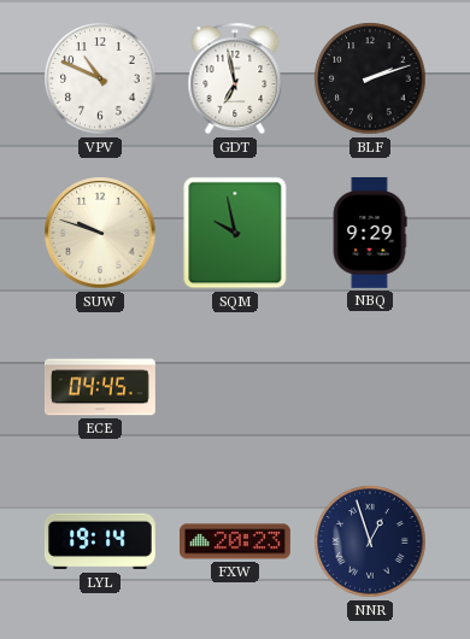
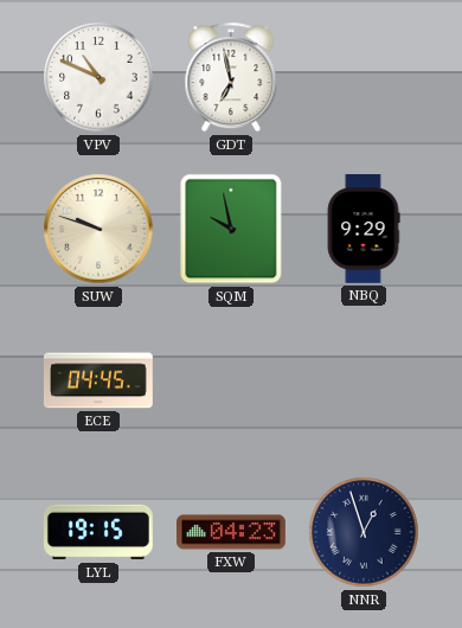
BLF: 2:12 -> none (370, 78)
LYL: 19:14 -> 19:15 (98, 532)
FXW: 20:23 -> 04:23 (232, 532)
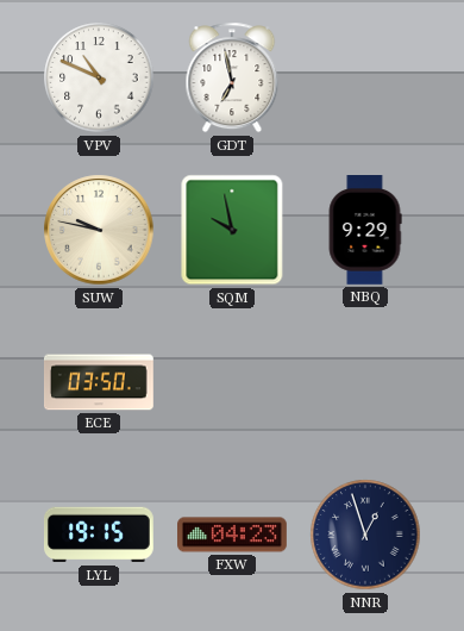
SUW: 9:48 -> 9:47 (99, 230)
ECE: 04:45 -> 03:50 (99, 382)
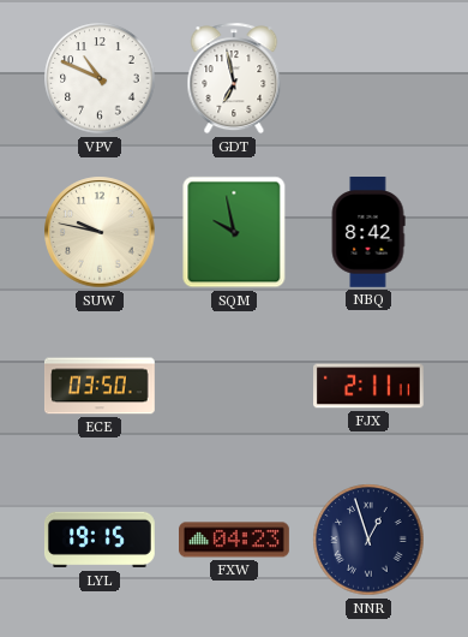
NBQ: 9:29 -> 8:42 (368, 233)
FJX: none -> 2:11 (370, 386)
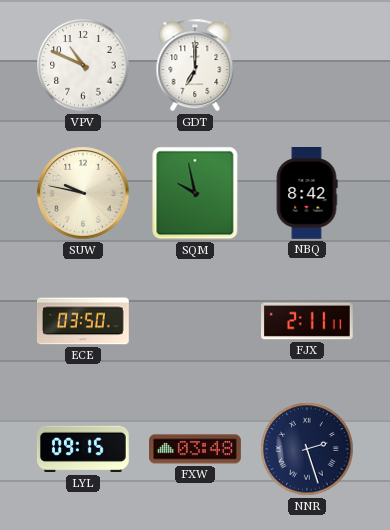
GDT: 6:58 -> 7:00 (195, 65)
LYL: 19:15 -> 09:15 (83, 449)
FXW: 04:23 -> 03:48 (196, 449)
NNR: 12:57 -> 2:27 (307, 449)
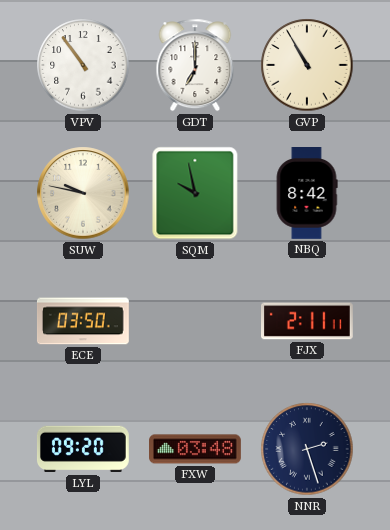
VPV: 10:49 -> 10:54 (83, 65)
GVP: none -> 10:55 (307, 65)
LYL: 09:15 -> 09:20 (83, 449)
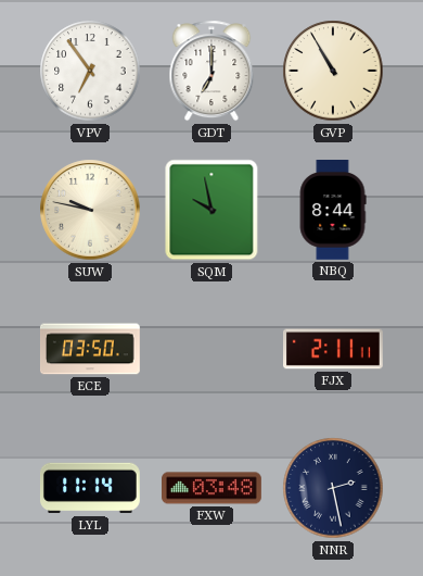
VPV: 10:54 -> 6:54 (90, 71)
NBQ: 8:42 -> 8:44 (333, 211)
LYL: 09:20 -> 11:14 (90, 488)
NNR: 2:27 -> 2:28 (333, 488)
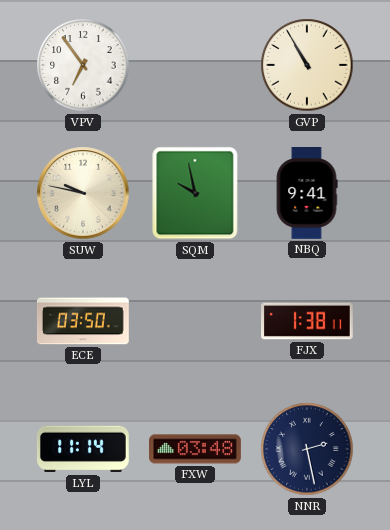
GDT: 7:00 -> none (211, 71)
NBQ: 8:44 -> 9:41 (307, 194)
FJX: 2:11 -> 1:38 (308, 321)
